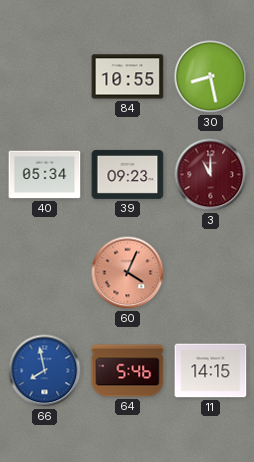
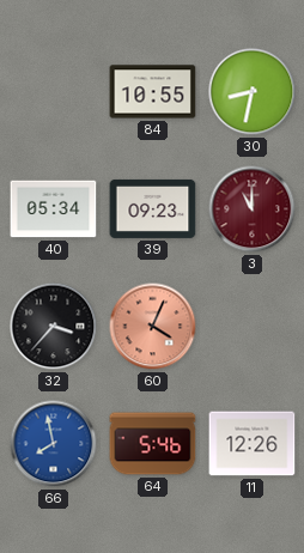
30: 8:28 -> 8:32 (253, 92)
32: none -> 3:37 (54, 327)
11: 14:15 -> 12:26 (253, 444)
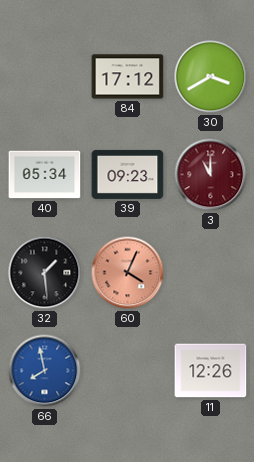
84: 10:55 -> 17:12 (128, 77)
30: 8:32 -> 3:40 (211, 77)
32: 3:37 -> 1:29 (45, 273)
64: 5:46 -> none (153, 444)
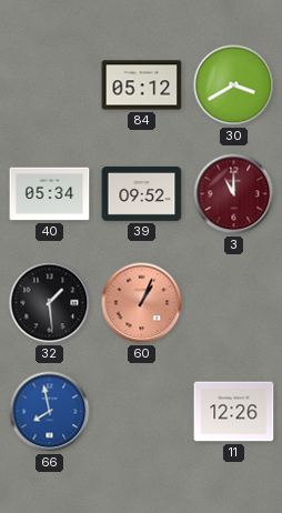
84: 17:12 -> 05:12 (142, 85)
39: 09:23 -> 09:52 (142, 193)
60: 4:04 -> 1:04 (142, 303)
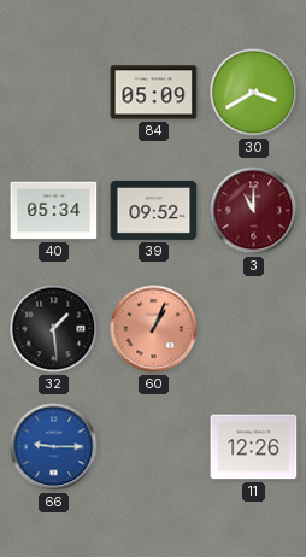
84: 05:12 -> 05:09 (154, 93)
66: 7:58 -> 9:15 (54, 447)
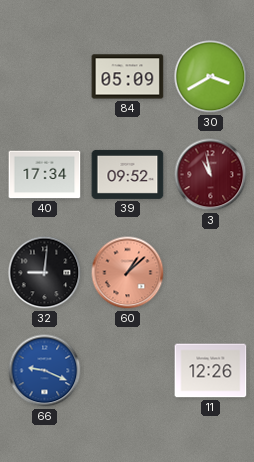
40: 05:34 -> 17:34 (45, 175)
3: 11:00 -> 10:58 (211, 175)
32: 1:29 -> 9:01 (45, 273)
60: 1:04 -> 1:08 (128, 273)
66: 9:15 -> 9:19 (45, 371)
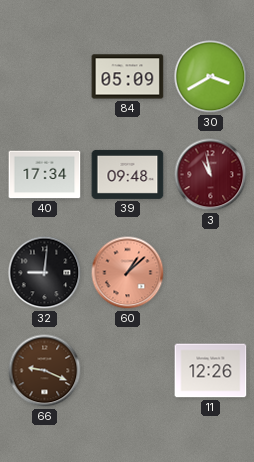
39: 09:52 -> 09:48 (128, 174)
66 dial: blue -> brown (45, 371)
